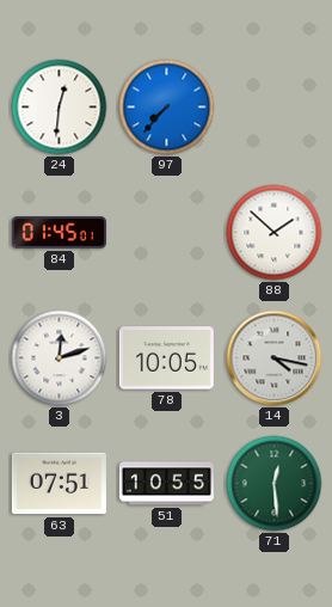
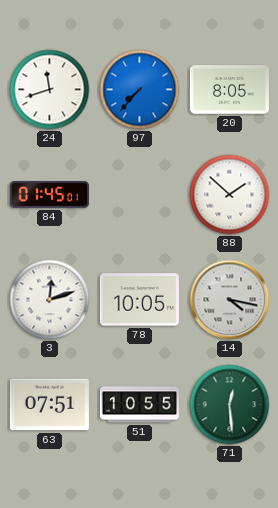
24: 12:31 -> 11:42 (50, 90)
20: none -> 8:05 (229, 90)
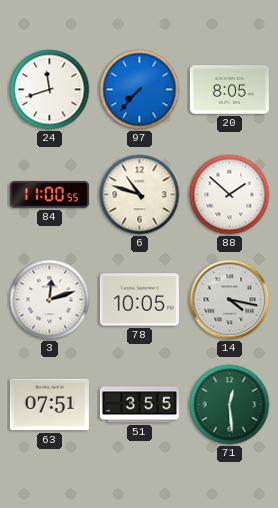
84: 01:45 -> 11:00 (49, 195)
6: none -> 10:48 (140, 195)
51: 10:55 -> 3:55 (139, 405)
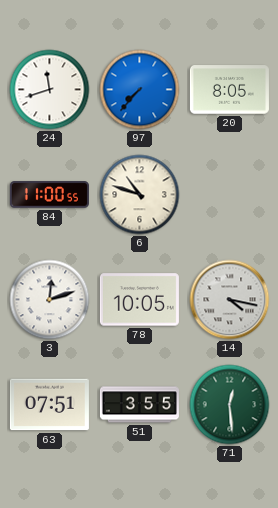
88: 1:52 -> none (230, 195)
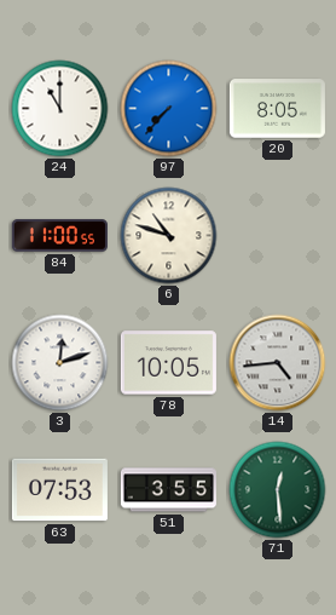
24: 11:42 -> 11:00 (60, 109)
14: 4:17 -> 4:44 (278, 363)
63: 07:51 -> 07:53 (59, 490)
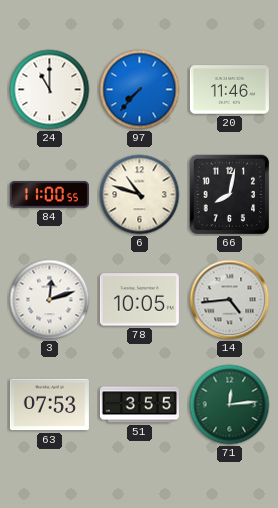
20: 8:05 -> 11:46 (229, 90)
66: none -> 8:02 (230, 195)
71: 12:29 -> 12:14 (230, 405)
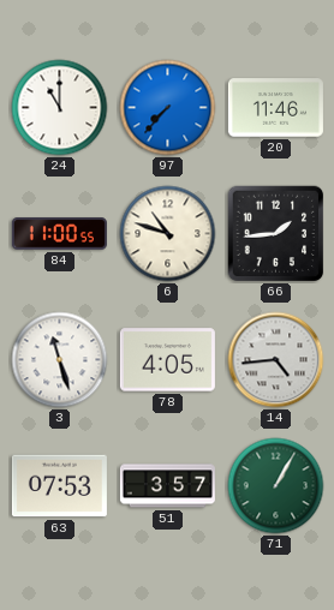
66: 8:02 -> 1:44 (276, 234)
3: 12:12 -> 11:27 (60, 360)
78: 10:05 -> 4:05 (167, 360)
51: 3:55 -> 3:57 (167, 486)
71: 12:14 -> 1:05 (276, 486)
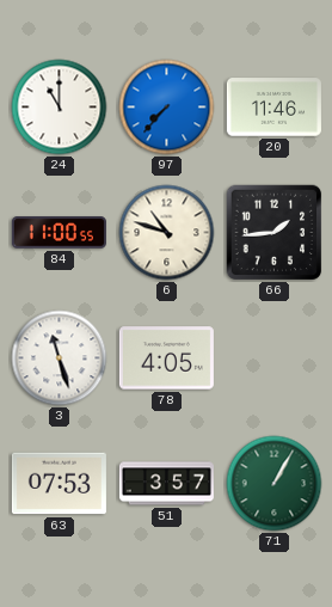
14: 4:44 -> none (276, 360)
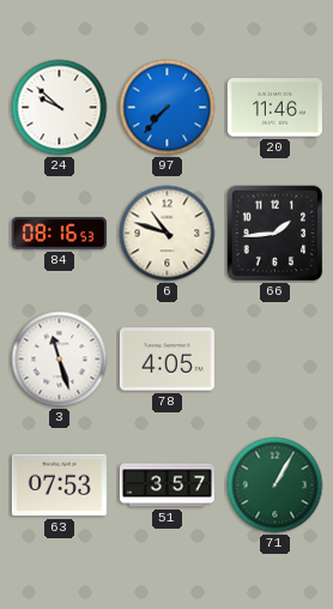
24: 11:00 -> 9:52 (60, 108)
84: 11:00 -> 08:16 (59, 234)
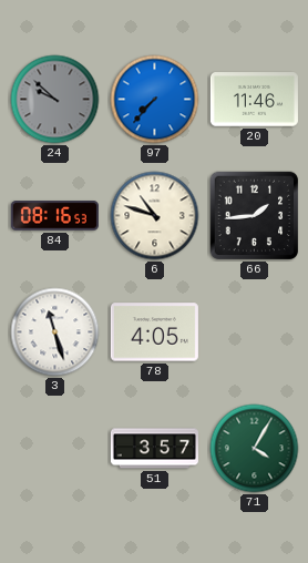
24 dial: white -> grey (55, 100)
63: 07:53 -> none (59, 486)
71: 1:05 -> 4:05 (255, 449)
